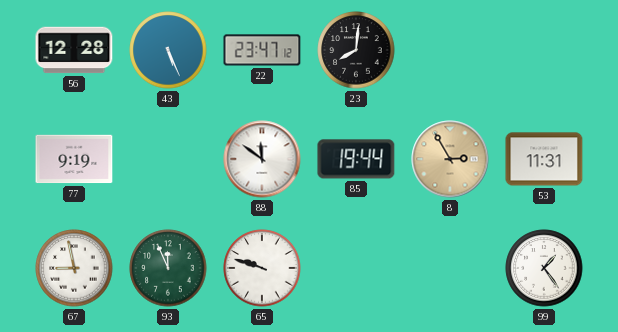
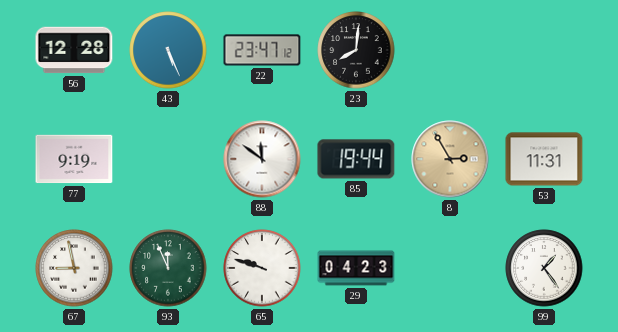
29: none -> 04:23 (356, 268)
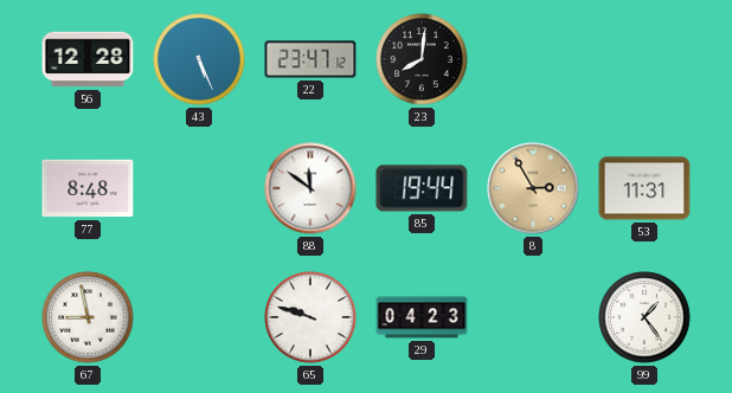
77: 9:19 -> 8:48 (88, 188)
93: 11:56 -> none (168, 268)
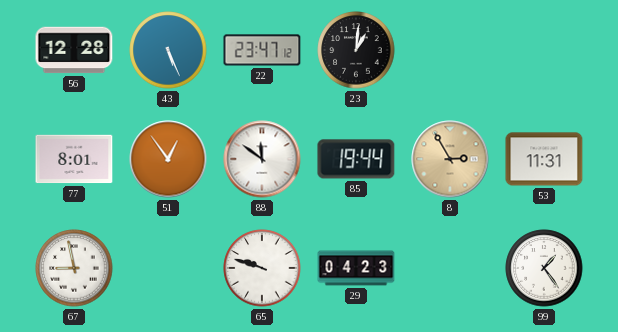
23: 8:01 -> 1:01 (356, 50)
77: 8:48 -> 8:01 (74, 159)
51: none -> 12:54 (168, 159)
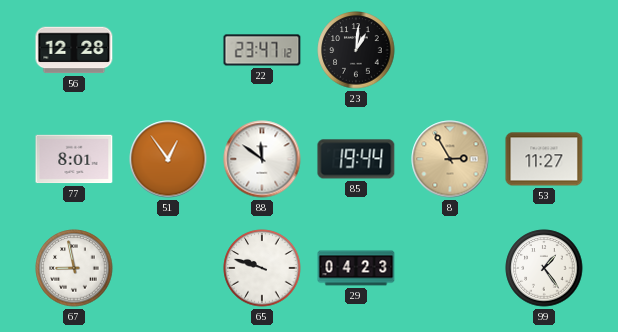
43: 5:26 -> none (168, 50)
53: 11:31 -> 11:27 (544, 159)
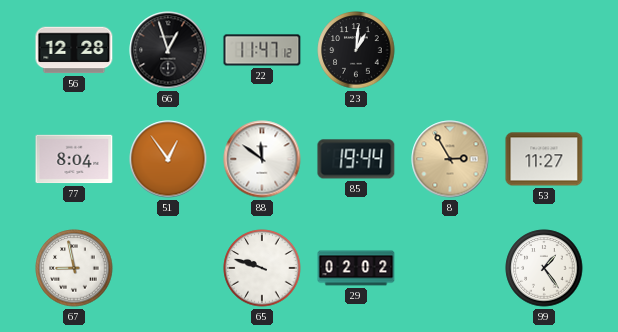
66: none -> 12:57 (168, 50)
22: 23:47 -> 11:47 (262, 50)
77: 8:01 -> 8:04 (74, 159)
29: 04:23 -> 02:02 (356, 268)
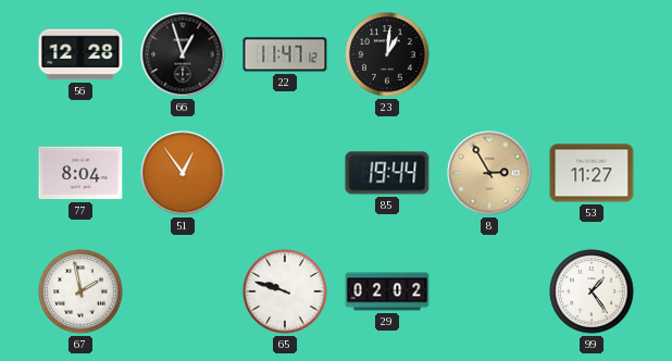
88: 11:51 -> none (262, 159)
67: 8:58 -> 1:58 (80, 291)
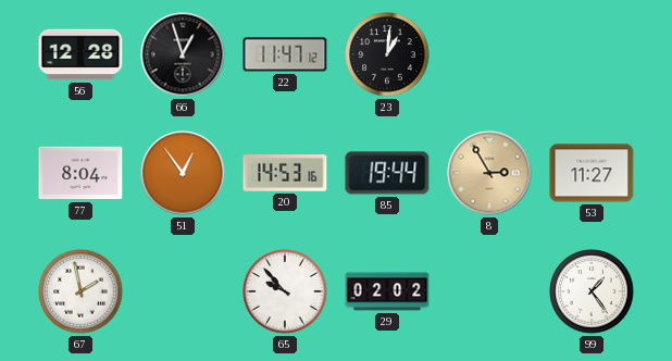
20: none -> 14:53 (285, 173)
65: 9:48 -> 9:53 (285, 291)
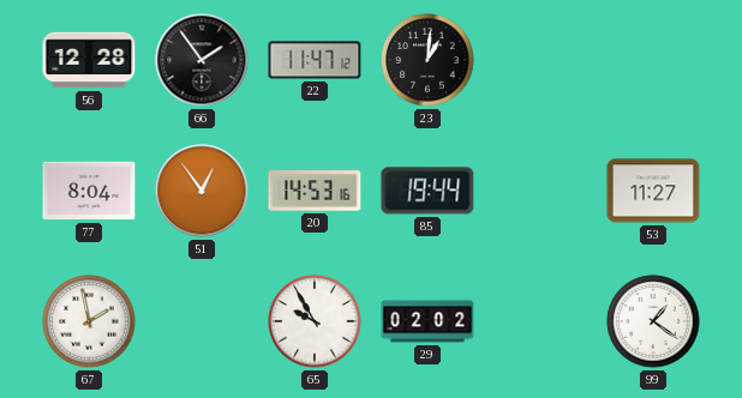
66: 12:57 -> 1:54 (202, 60)
8: 2:55 -> none (489, 173)
65: 9:53 -> 9:55 (315, 321)
99: 1:24 -> 1:21 (653, 321)
